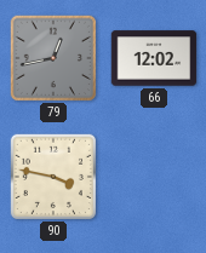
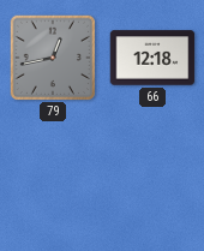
66: 12:02 -> 12:18 (152, 58)
90: 3:47 -> none (52, 176)
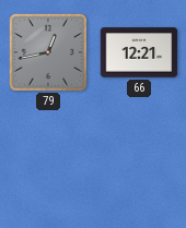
66: 12:18 -> 12:21 (139, 52)
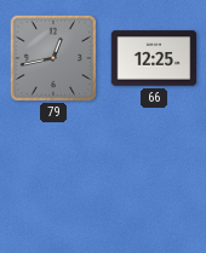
66: 12:21 -> 12:25 (154, 58)
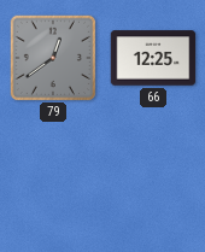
79: 12:43 -> 12:39 (52, 57)
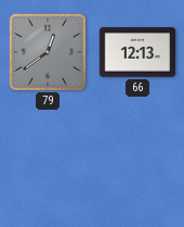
66: 12:25 -> 12:13 (137, 52)
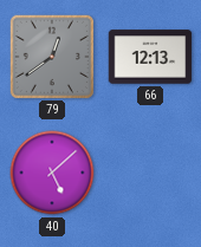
40: none -> 5:08 (52, 173)
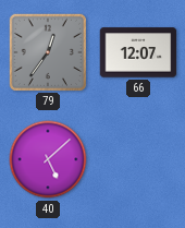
79: 12:39 -> 12:36 (47, 51)
66: 12:13 -> 12:07 (138, 52)
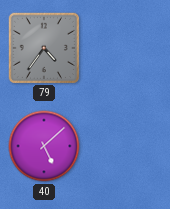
79: 12:36 -> 4:36 (43, 47)
66: 12:07 -> none (138, 52)
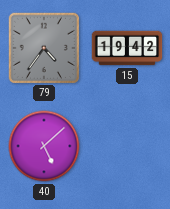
15: none -> 19:42 (127, 48)
